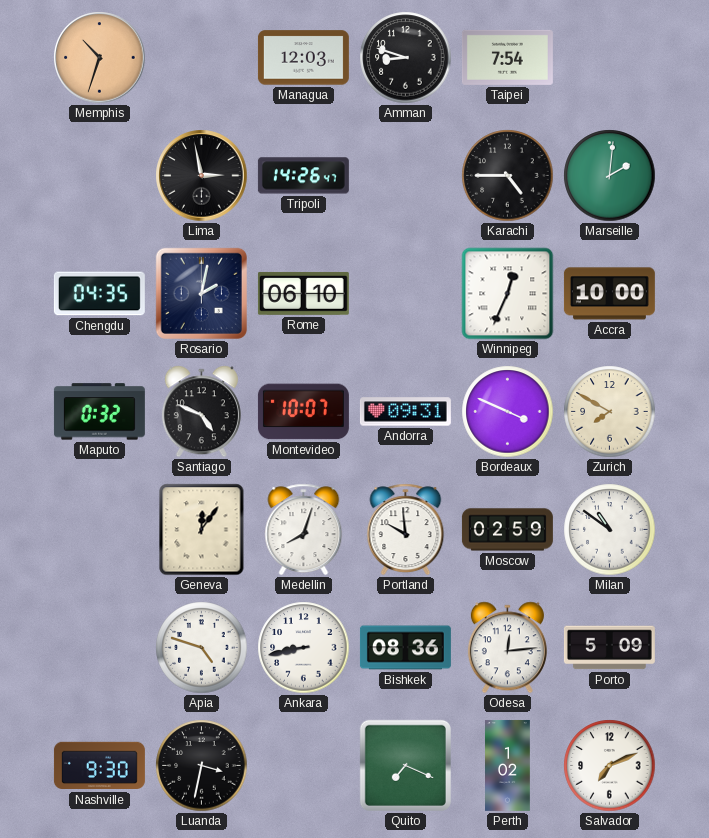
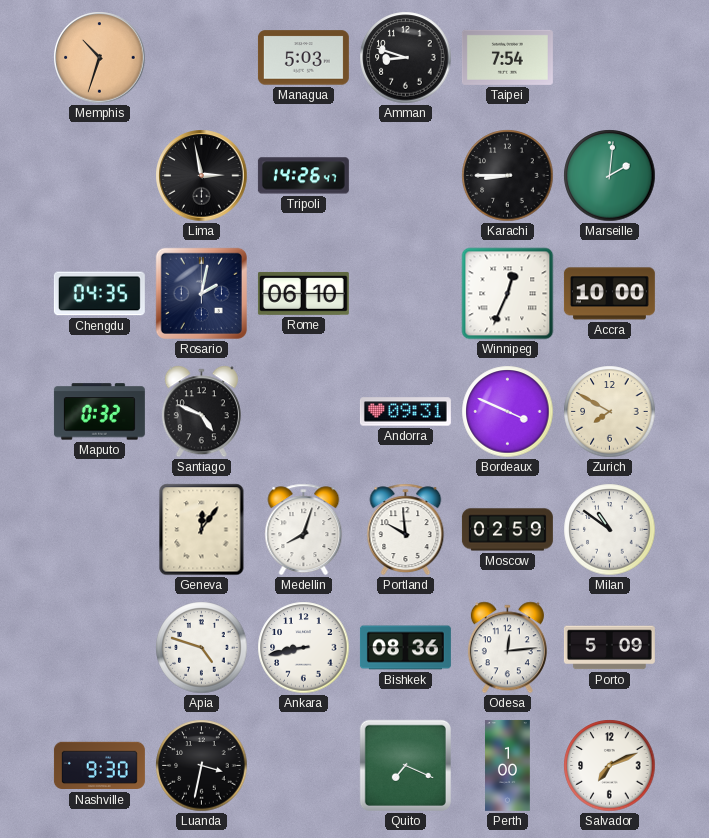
Managua: 12:03 -> 5:03 (303, 58)
Karachi: 4:45 -> 8:45 (508, 176)
Montevideo: 10:07 -> none (303, 412)
Perth: 1:02 -> 1:00 (508, 765)
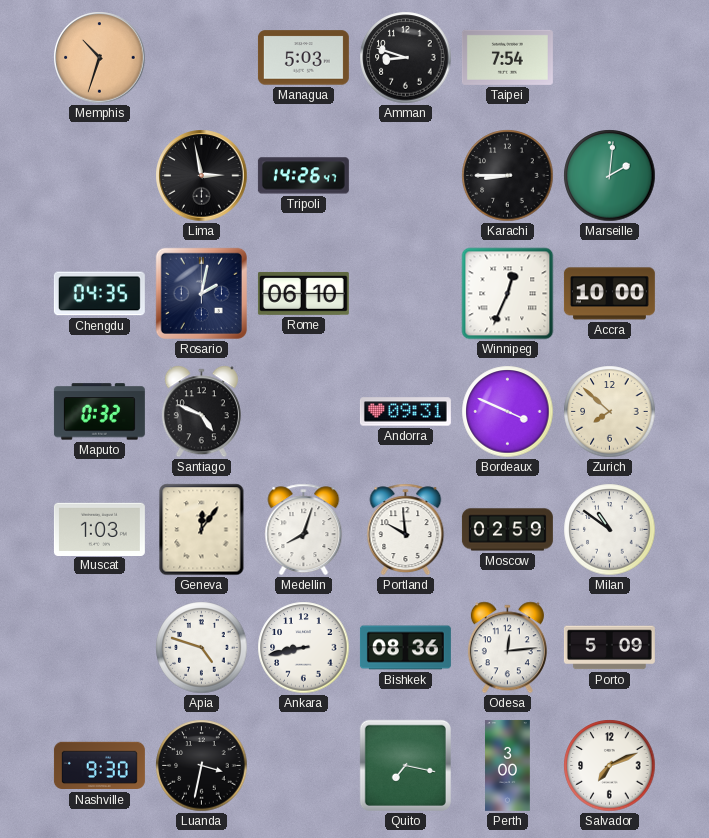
Zurich: 7:50 -> 7:52 (610, 412)
Muscat: none -> 1:03 (99, 529)
Quito: 7:19 -> 7:17 (405, 765)
Perth: 1:00 -> 3:00 (508, 765)
